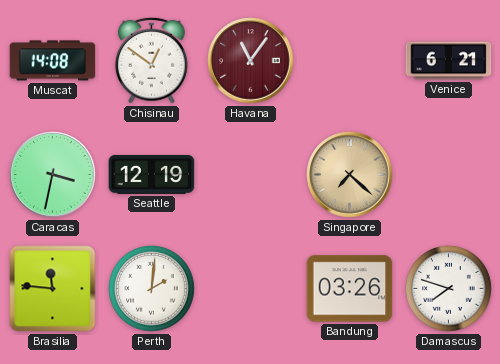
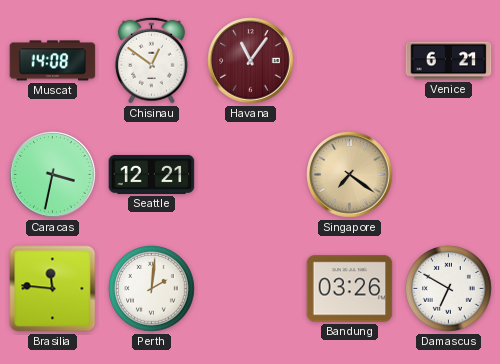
Seattle: 12:19 -> 12:21 (152, 174)
Singapore: 7:22 -> 7:21 (350, 175)
Damascus: 7:48 -> 6:50 (449, 289)
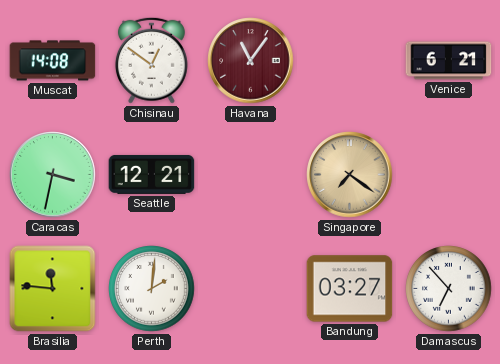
Bandung: 03:26 -> 03:27 (350, 289)
Damascus: 6:50 -> 6:53 (449, 289)
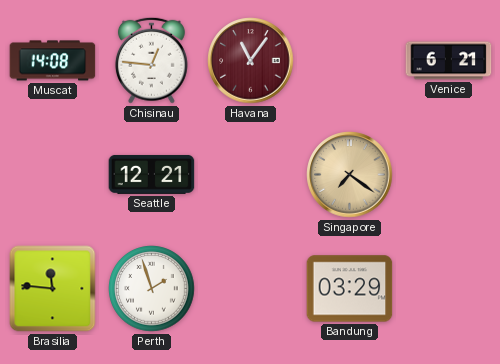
Chisinau: 12:51 -> 12:46 (151, 60)
Caracas: 3:32 -> none (53, 175)
Perth: 2:01 -> 1:57 (152, 289)
Bandung: 03:27 -> 03:29 (350, 289)
Damascus: 6:53 -> none (449, 289)
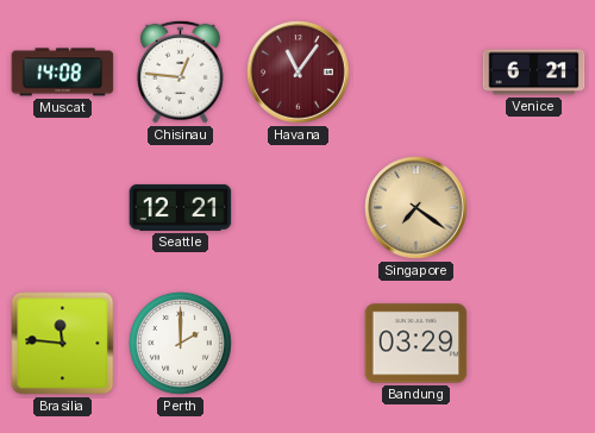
Perth: 1:57 -> 2:00 (181, 344)
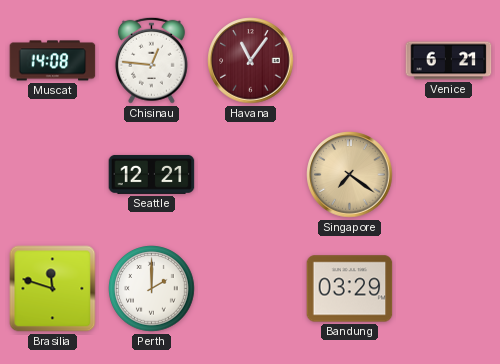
Brasilia: 11:46 -> 11:48 (53, 289)
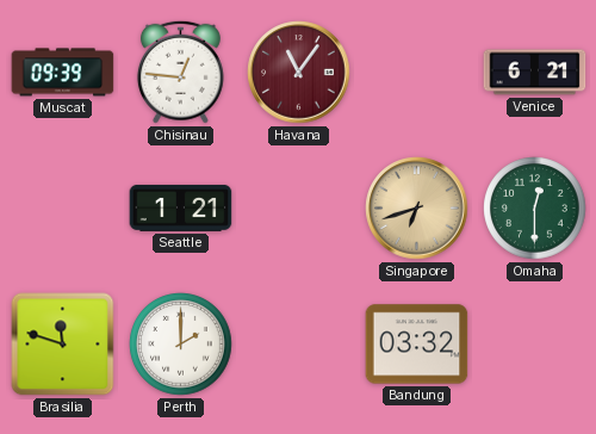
Muscat: 14:08 -> 09:39 (63, 73)
Seattle: 12:21 -> 1:21 (181, 207)
Singapore: 7:21 -> 6:42 (417, 209)
Omaha: none -> 12:30 (535, 209)
Bandung: 03:29 -> 03:32 (417, 345)
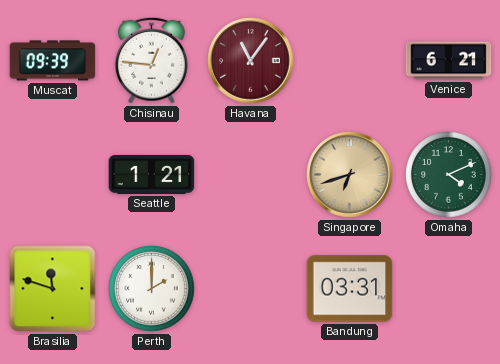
Omaha: 12:30 -> 4:11 (449, 175)
Bandung: 03:32 -> 03:31 (350, 289)
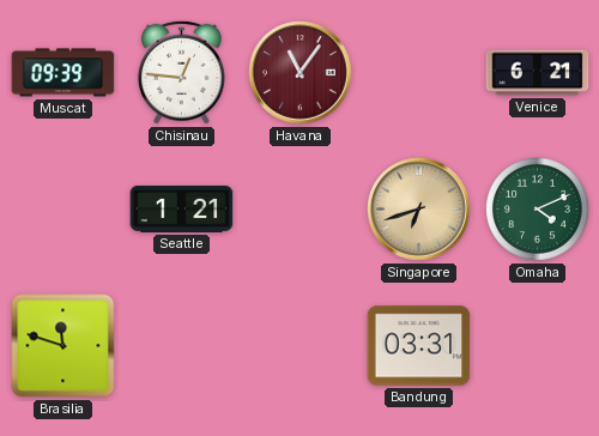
Perth: 2:00 -> none (152, 289)
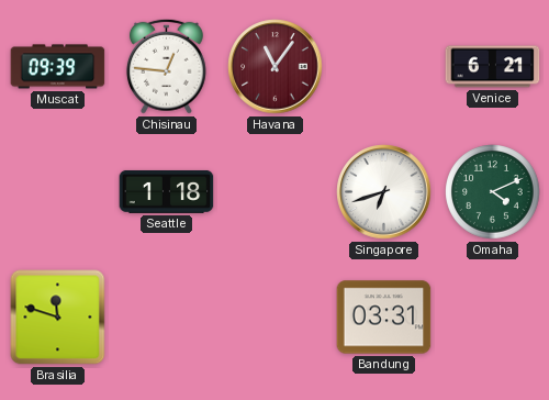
Seattle: 1:21 -> 1:18 (167, 191)
Singapore dial: champagne -> white (384, 192)
